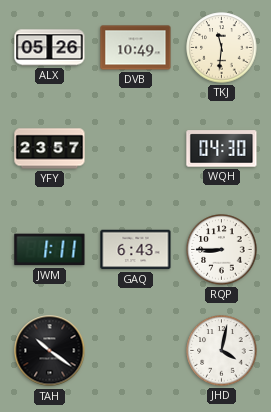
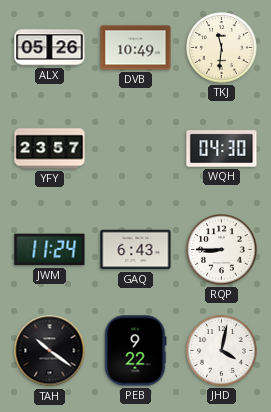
JWM: 1:11 -> 11:24 (50, 250)
PEB: none -> 9:22 (135, 351)
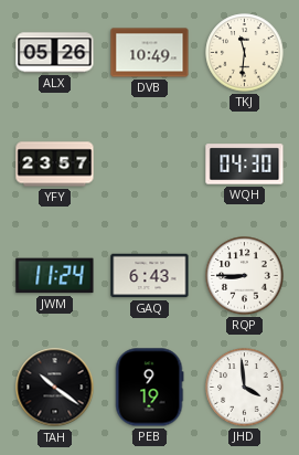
PEB: 9:22 -> 9:19 (149, 388)
JHD: 4:02 -> 3:59 (245, 388)
